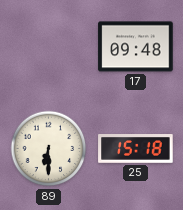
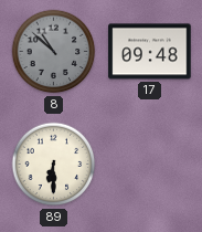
8: none -> 10:52 (54, 52)
25: 15:18 -> none (136, 149)
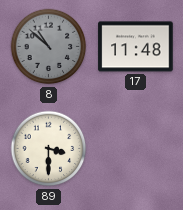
17: 09:48 -> 11:48 (136, 47)
89: 6:30 -> 3:30 (49, 149)
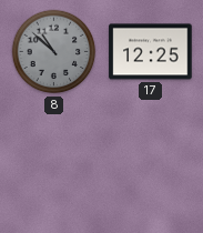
17: 11:48 -> 12:25 (151, 52)
89: 3:30 -> none (49, 149)
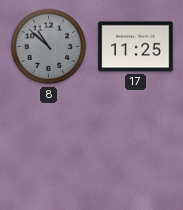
17: 12:25 -> 11:25 (136, 47)
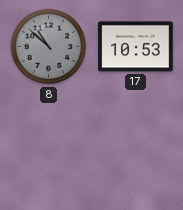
17: 11:25 -> 10:53 (136, 47)
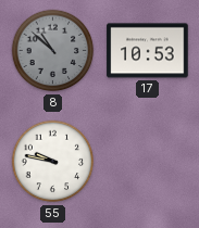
55: none -> 9:47 (53, 162)
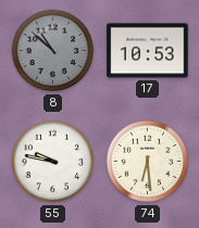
74: none -> 6:29 (148, 162)
